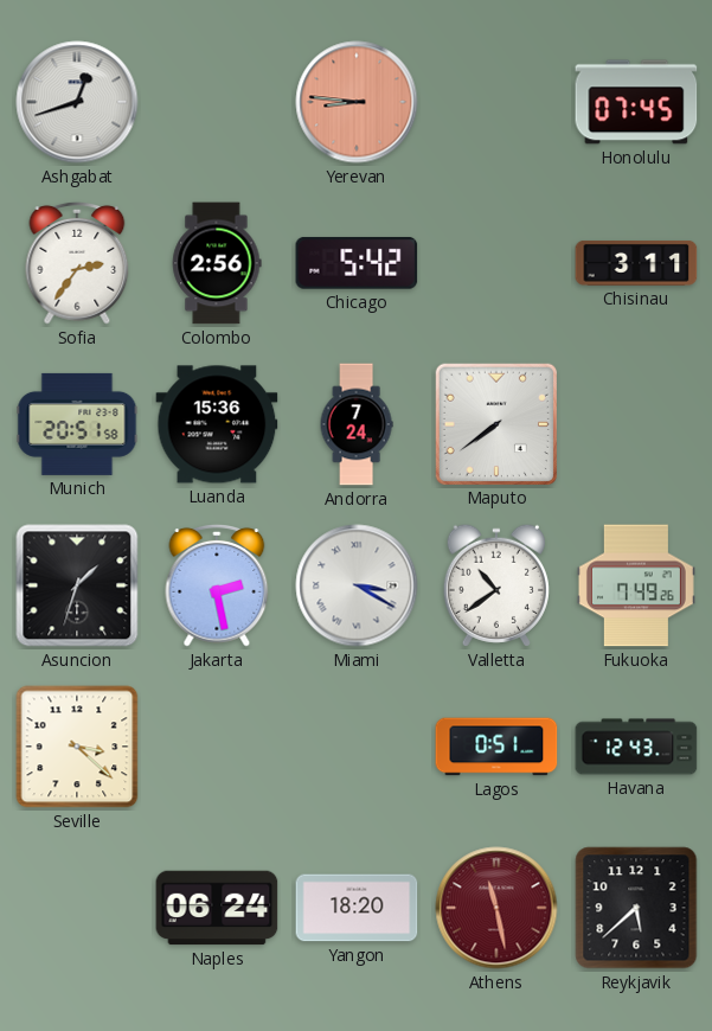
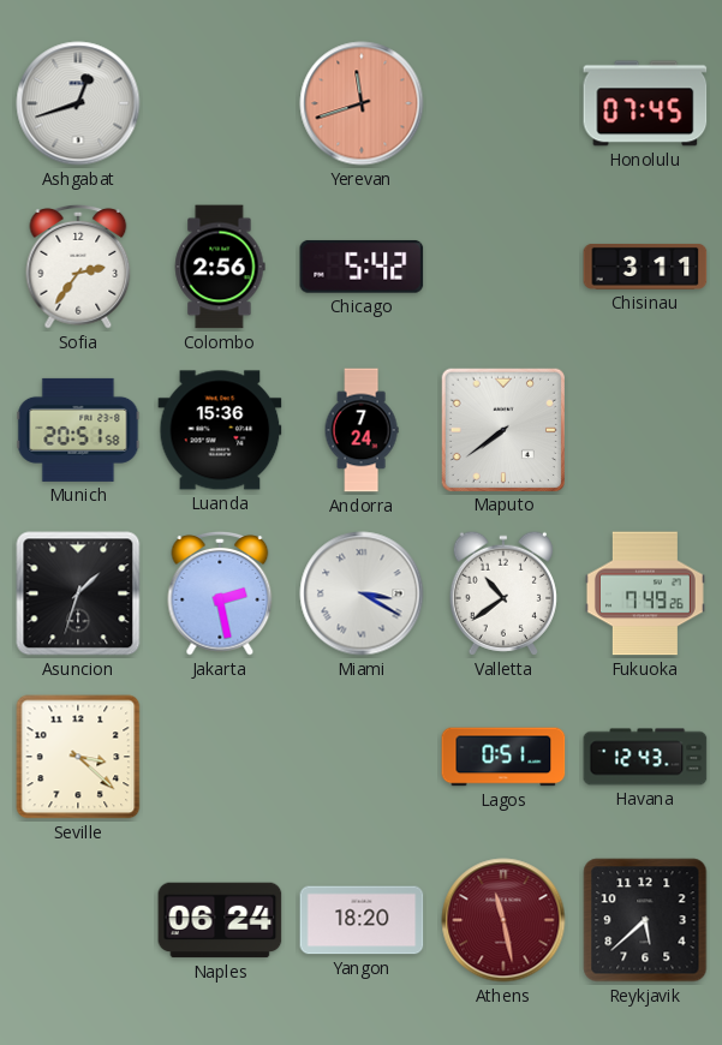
Yerevan: 8:46 -> 11:42 (362, 103)
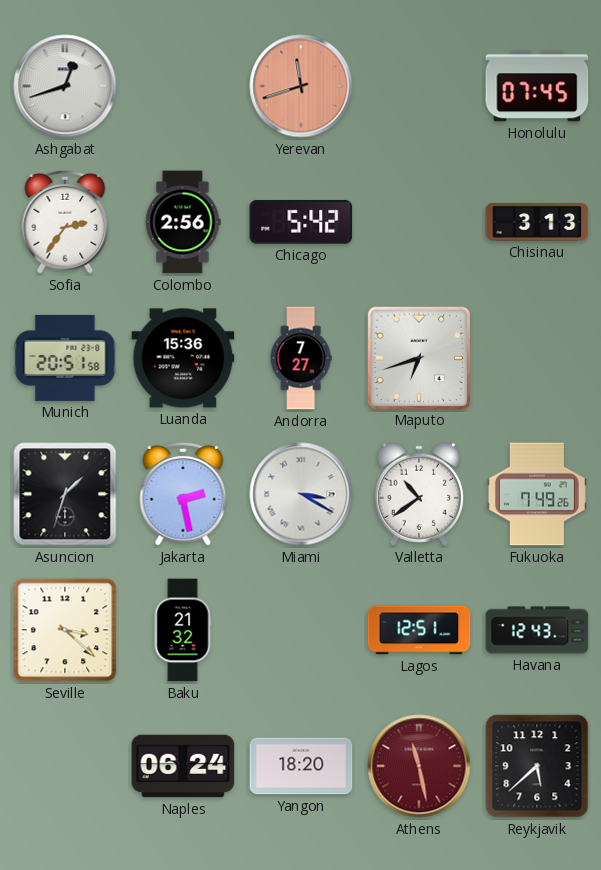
Chisinau: 3:11 -> 3:13 (537, 222)
Andorra: 7:24 -> 7:27 (301, 358)
Maputo: 7:39 -> 6:42 (418, 357)
Baku: none -> 21:32 (183, 630)
Lagos: 0:51 -> 12:51 (419, 630)
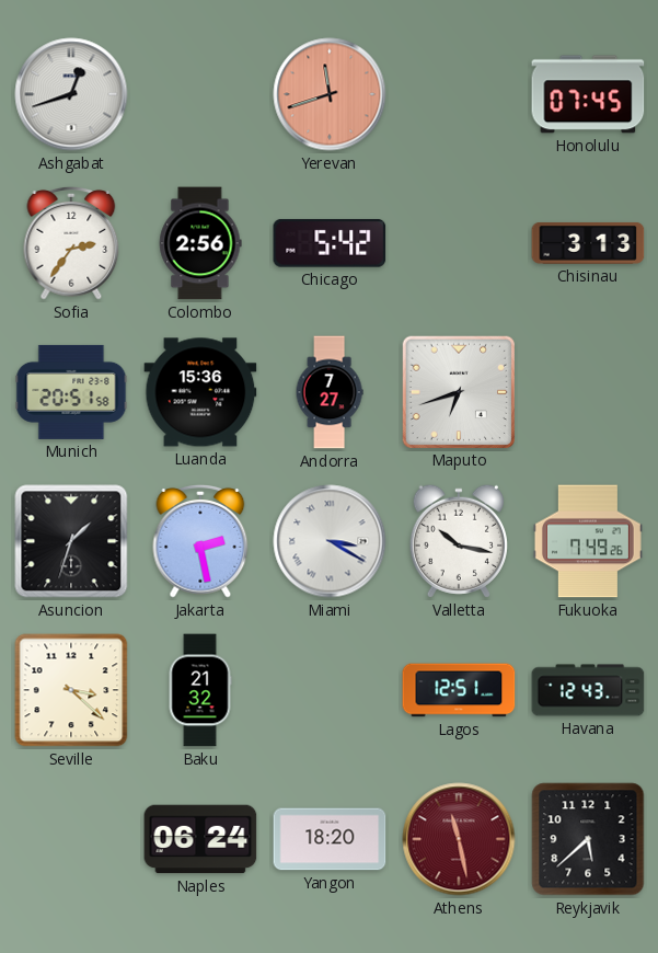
Valletta: 10:39 -> 10:17 (459, 541)
